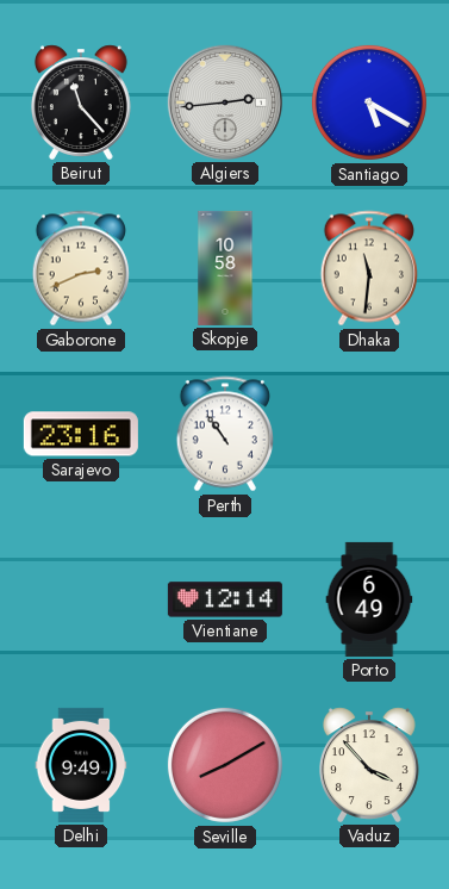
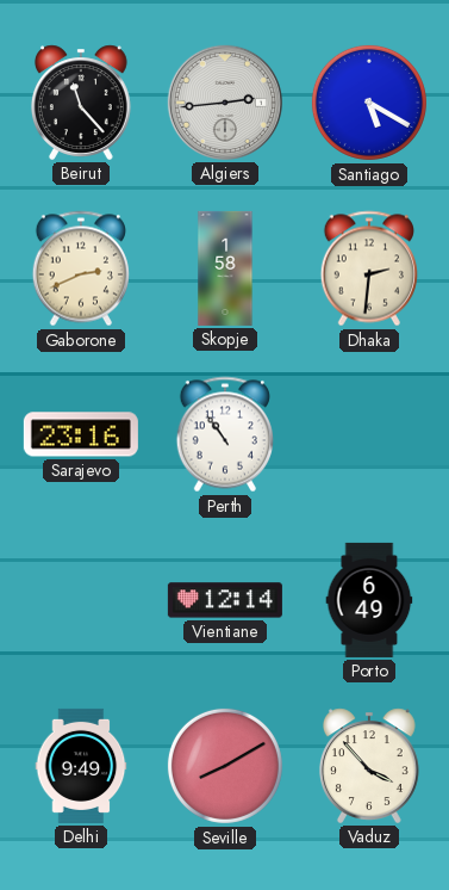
Skopje: 10:58 -> 1:58 (225, 268)
Dhaka: 11:31 -> 2:31 (369, 268)
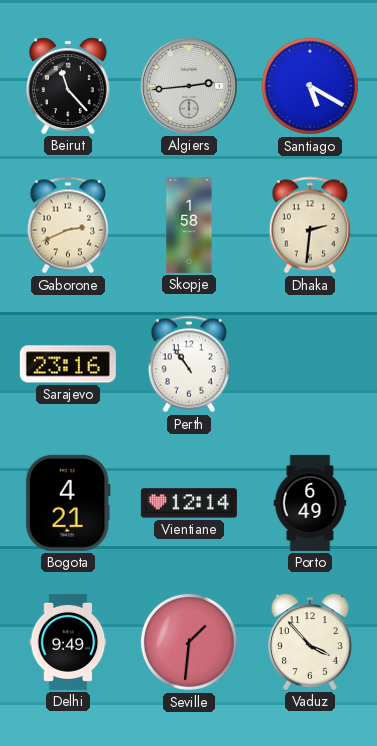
Bogota: none -> 4:21 (68, 503)
Seville: 8:10 -> 1:31 (189, 642)
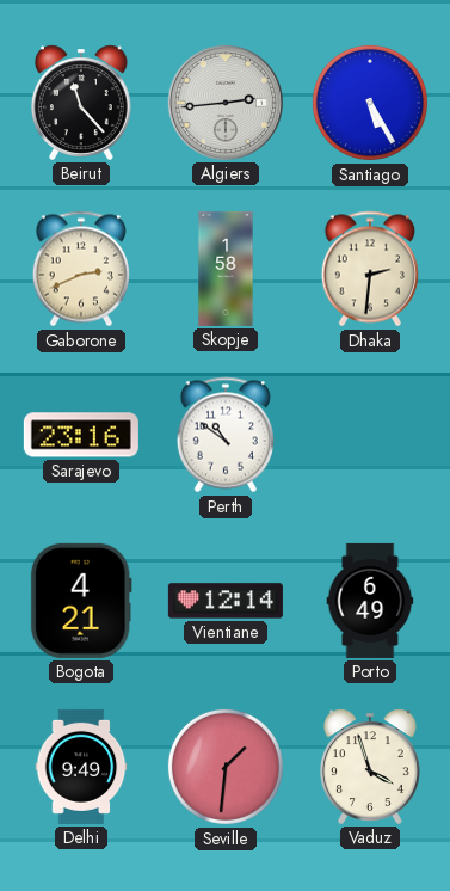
Santiago: 5:20 -> 5:25 (370, 103)
Perth: 10:54 -> 10:51 (226, 435)
Vaduz: 3:53 -> 3:57 (370, 767)
